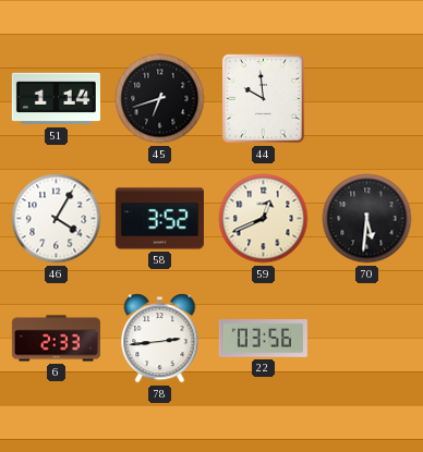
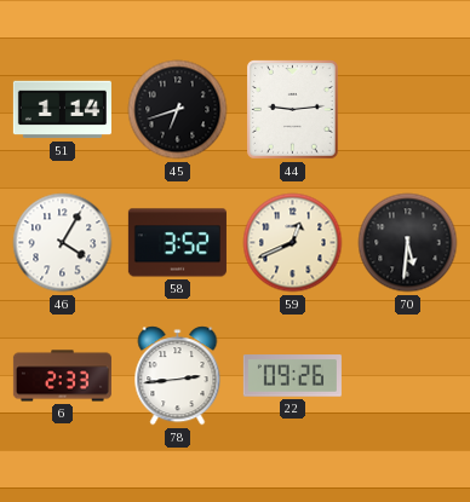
44: 9:59 -> 9:14 (293, 110)
22: 03:56 -> 09:26 (292, 376)
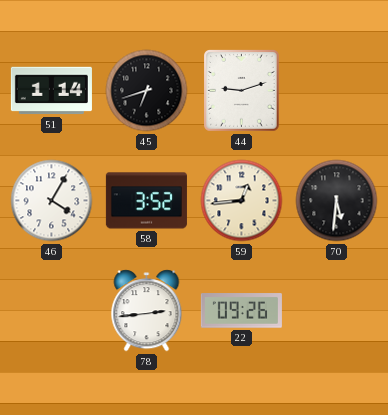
44: 9:14 -> 9:12 (242, 91)
59: 12:41 -> 12:44 (242, 201)
6: 2:33 -> none (62, 376)
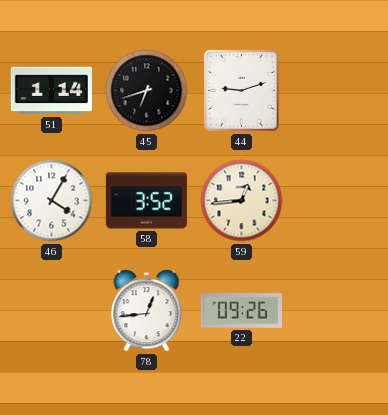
70: 5:31 -> none (337, 201)
78: 2:44 -> 12:44 (147, 311)
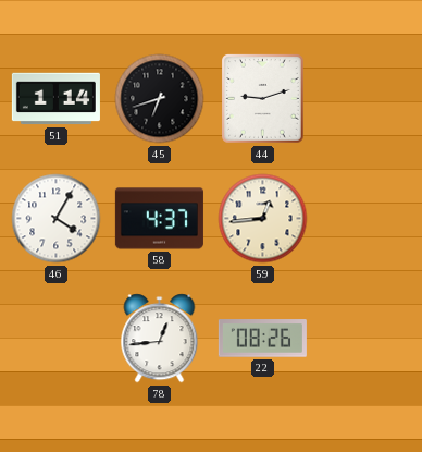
58: 3:52 -> 4:37 (159, 219)
22: 09:26 -> 08:26 (262, 339)
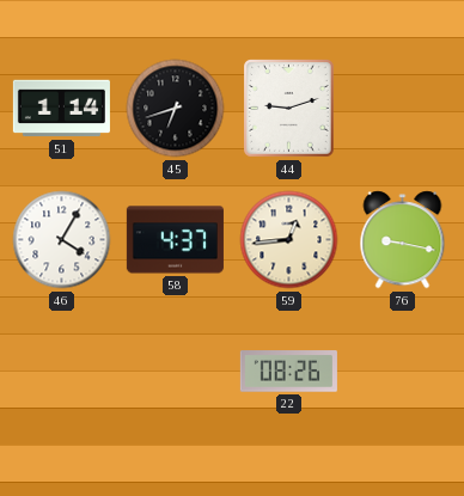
76: none -> 9:17 (403, 240)
78: 12:44 -> none (160, 339)
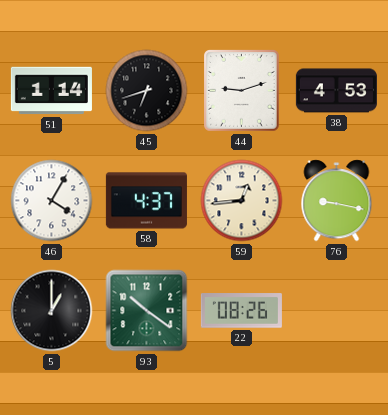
38: none -> 4:53 (336, 91)
5: none -> 1:00 (52, 311)
93: none -> 10:21 (147, 311)
